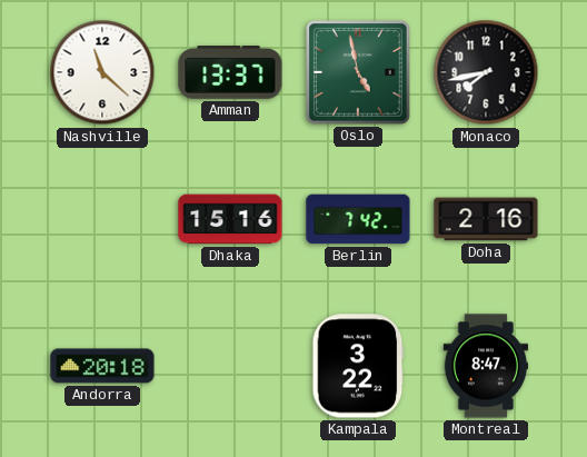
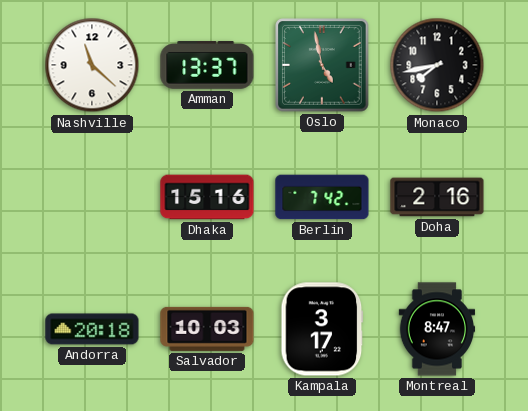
Salvador: none -> 10:03 (207, 329)
Kampala: 3:22 -> 3:17 (322, 329)
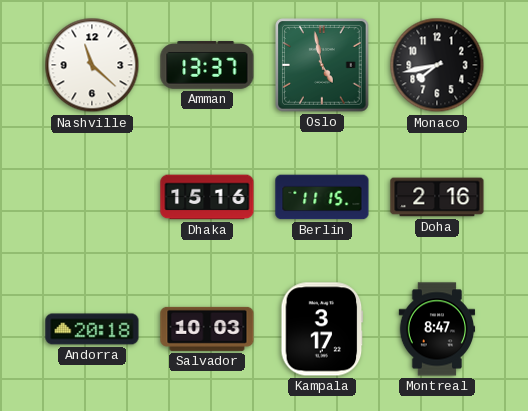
Berlin: 7:42 -> 11:15 (322, 197)
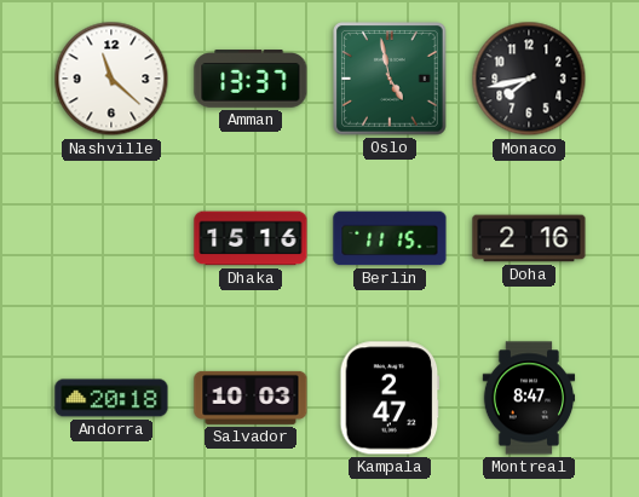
Kampala: 3:17 -> 2:47 (390, 398)
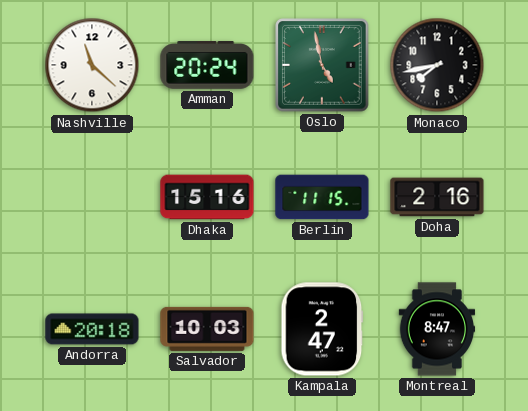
Amman: 13:37 -> 20:24 (207, 65)
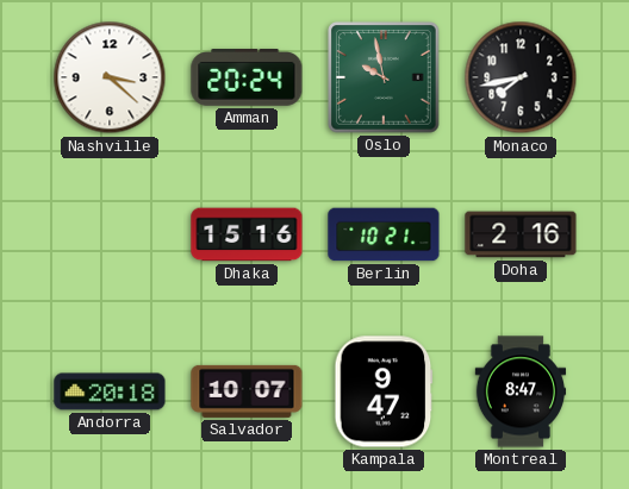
Nashville: 11:22 -> 3:22 (110, 77)
Oslo: 4:58 -> 9:58 (384, 77)
Berlin: 11:15 -> 10:21 (384, 234)
Salvador: 10:03 -> 10:07 (247, 391)
Kampala: 2:47 -> 9:47 (384, 391)
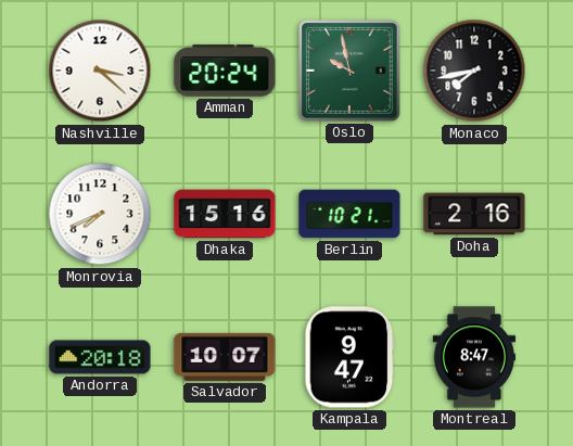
Monrovia: none -> 7:41 (100, 214)
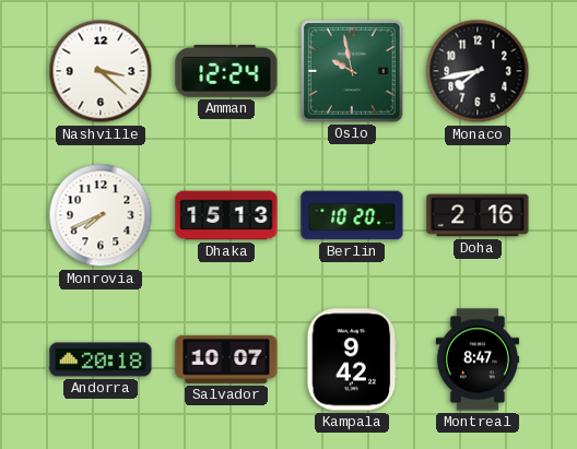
Amman: 20:24 -> 12:24 (226, 71)
Dhaka: 15:16 -> 15:13 (226, 215)
Berlin: 10:21 -> 10:20 (352, 215)
Kampala: 9:47 -> 9:42 (352, 359)
